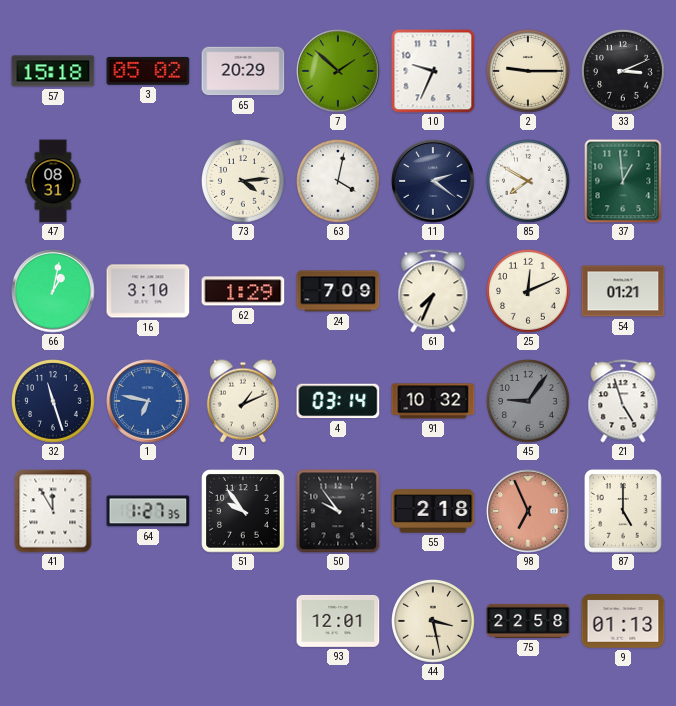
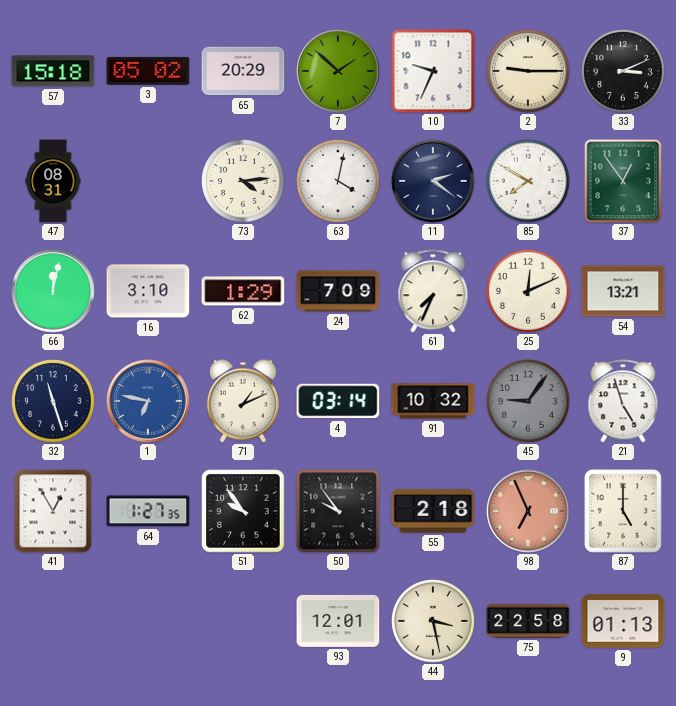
37: 12:59 -> 12:54 (623, 181)
66: 1:02 -> 12:02 (53, 291)
54: 01:21 -> 13:21 (623, 291)
41: 11:55 -> 12:55 (53, 511)
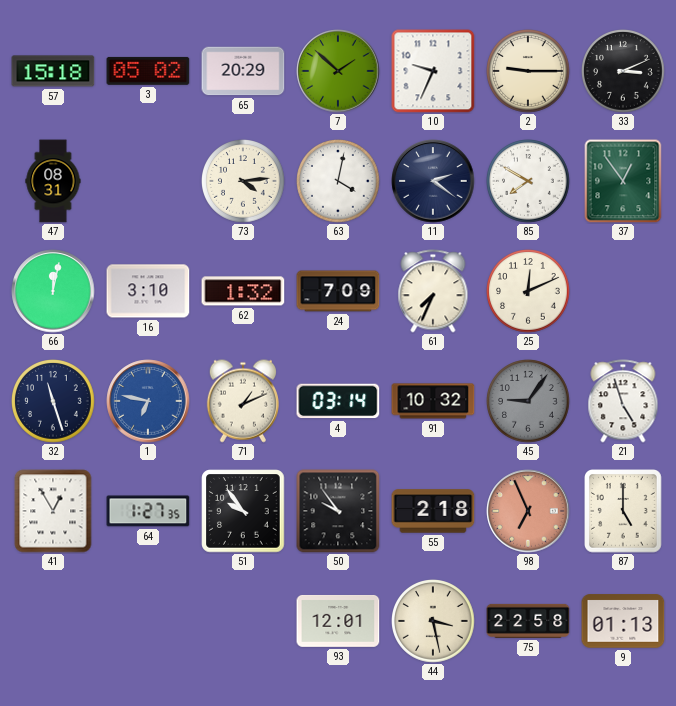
62: 1:29 -> 1:32 (243, 291)
54: 13:21 -> none (623, 291)
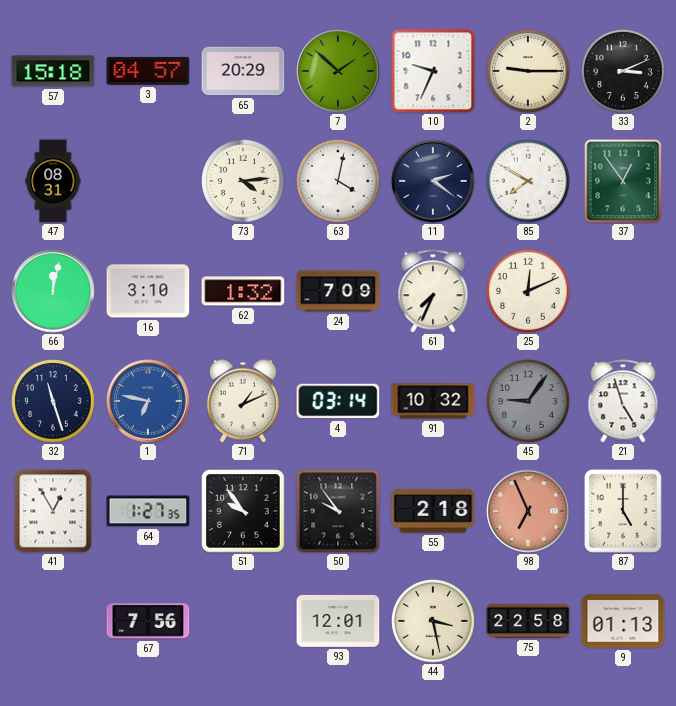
3: 05:02 -> 04:57 (148, 71)
67: none -> 7:56 (148, 621)
